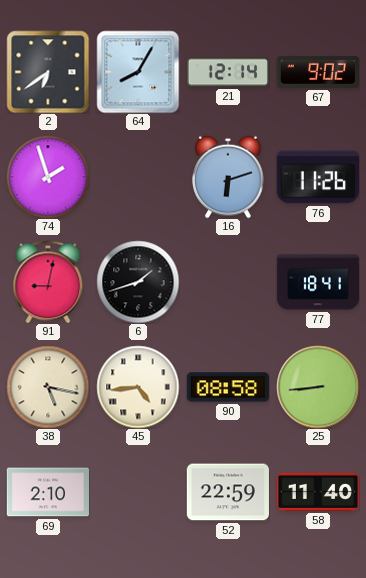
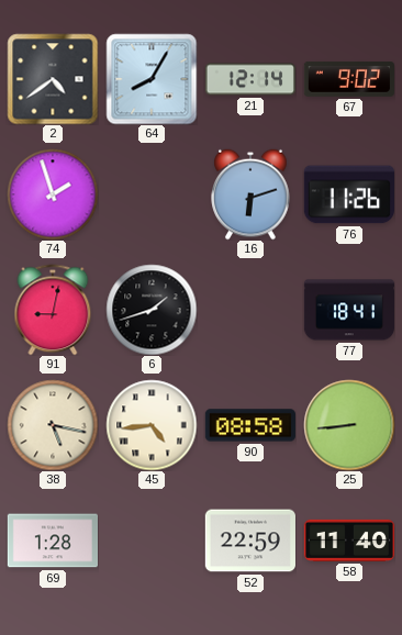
2: 6:39 -> 4:39 (53, 79)
69: 2:10 -> 1:28 (52, 541)
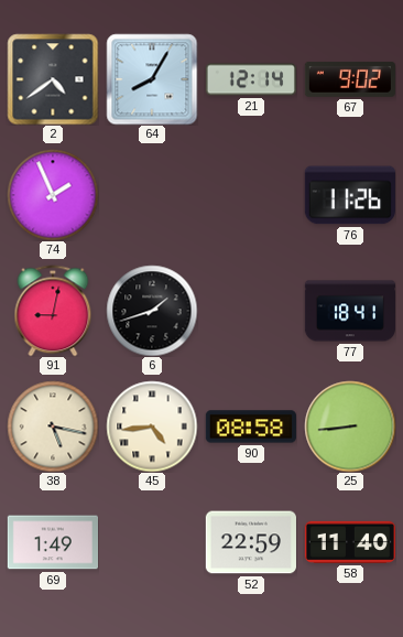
74: 1:57 -> 1:56 (53, 195)
16: 6:12 -> none (250, 194)
69: 1:28 -> 1:49 (52, 542)
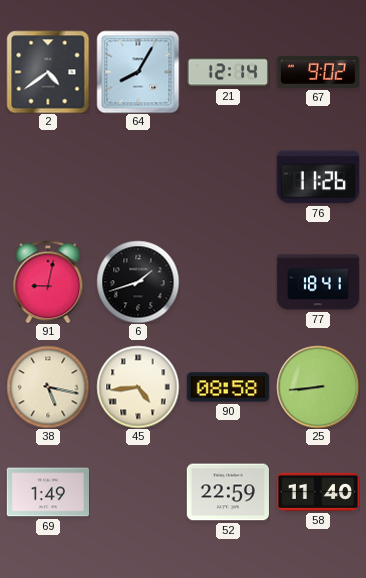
74: 1:56 -> none (53, 195)
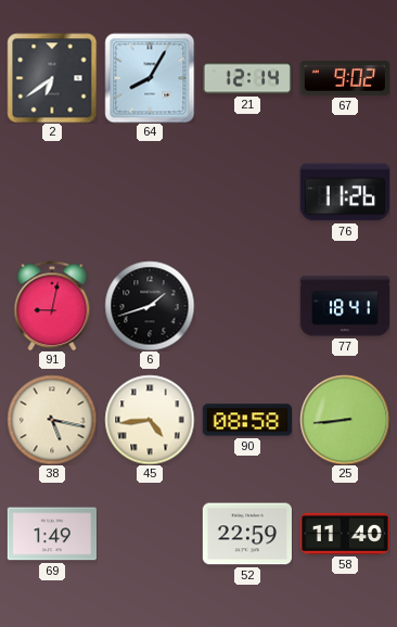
2: 4:39 -> 6:39 (52, 78)
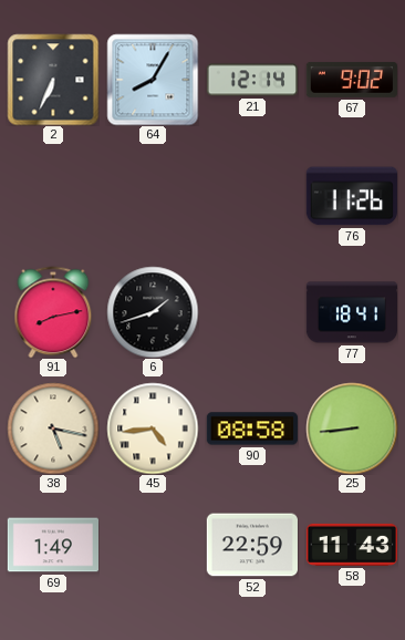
2: 6:39 -> 6:34 (53, 80)
91: 9:02 -> 8:13 (53, 312)
58: 11:40 -> 11:43 (351, 545)
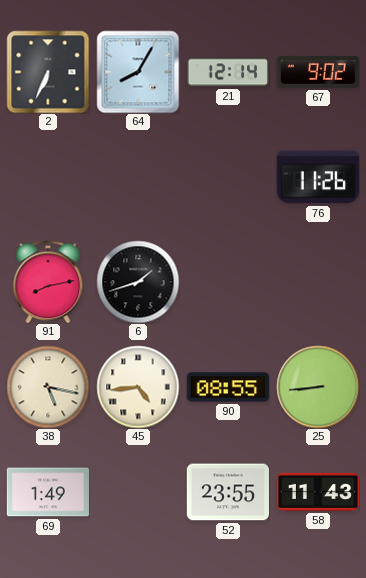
77: 18:41 -> none (351, 312)
90: 08:58 -> 08:55 (227, 387)
52: 22:59 -> 23:55 (227, 492)
